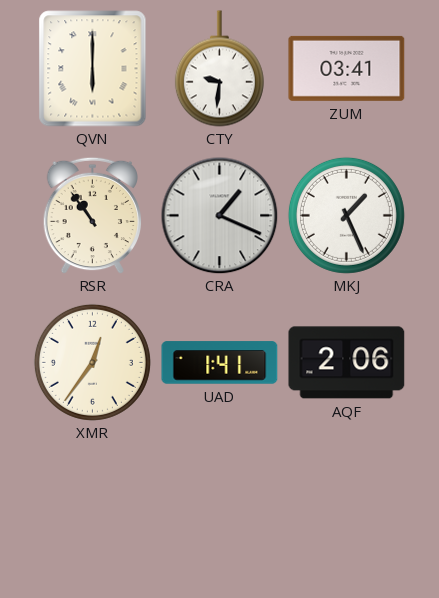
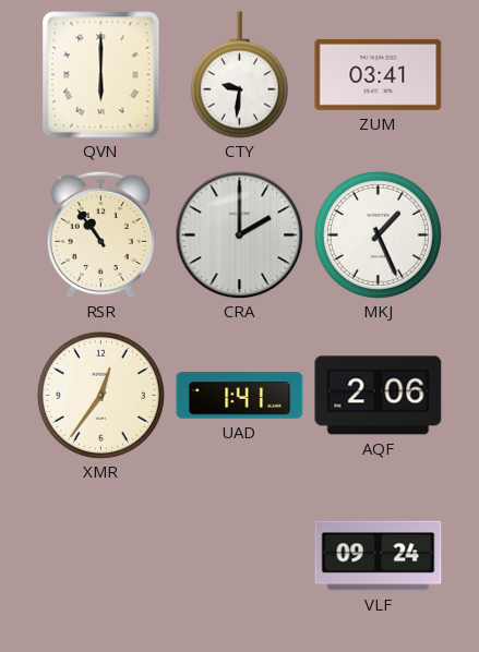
CRA: 1:19 -> 2:00 (239, 234)
VLF: none -> 09:24 (379, 556)
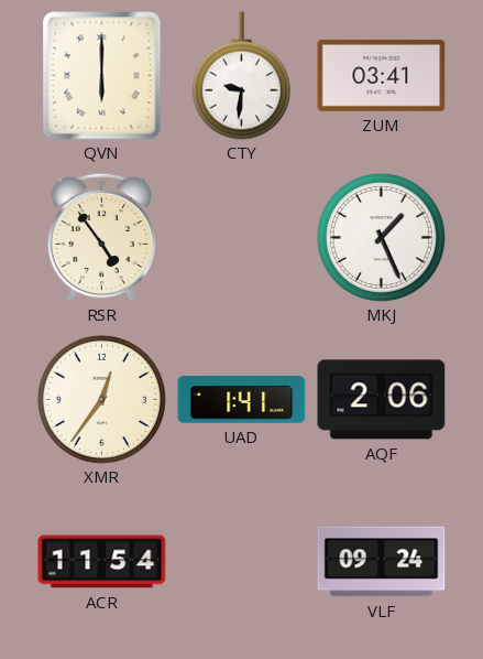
RSR: 10:54 -> 4:54 (101, 237)
CRA: 2:00 -> none (239, 234)
ACR: none -> 11:54 (102, 562)
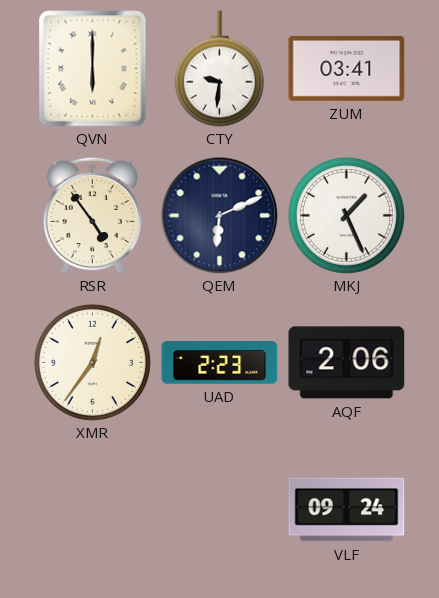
QEM: none -> 6:11 (219, 215)
UAD: 1:41 -> 2:23 (220, 363)
ACR: 11:54 -> none (102, 562)
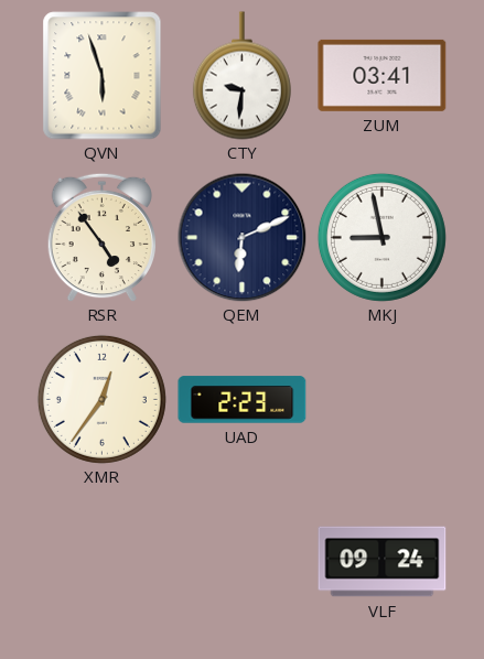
QVN: 6:00 -> 5:57 (103, 76)
MKJ: 1:26 -> 8:58 (381, 237)
AQF: 2:06 -> none (347, 363)
